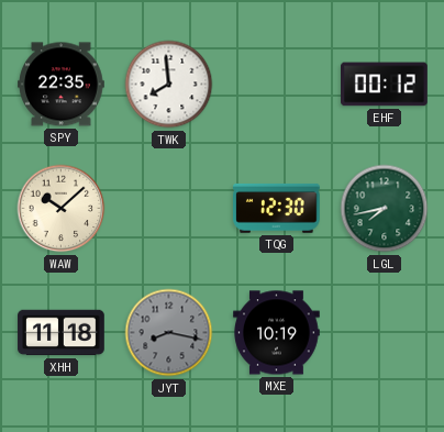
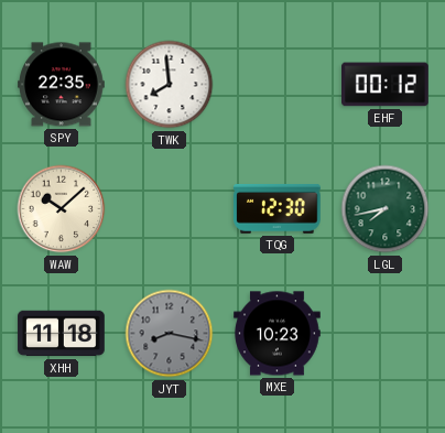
MXE: 10:19 -> 10:23 (278, 334)
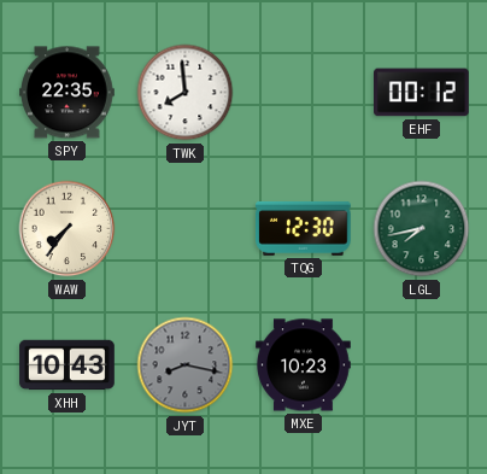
WAW: 10:08 -> 7:36 (68, 229)
XHH: 11:18 -> 10:43 (68, 365)
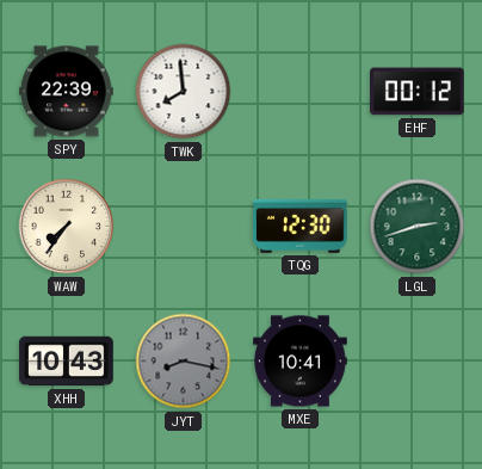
SPY: 22:35 -> 22:39 (67, 92)
LGL: 7:43 -> 2:42 (418, 227)
MXE: 10:23 -> 10:41 (301, 362)
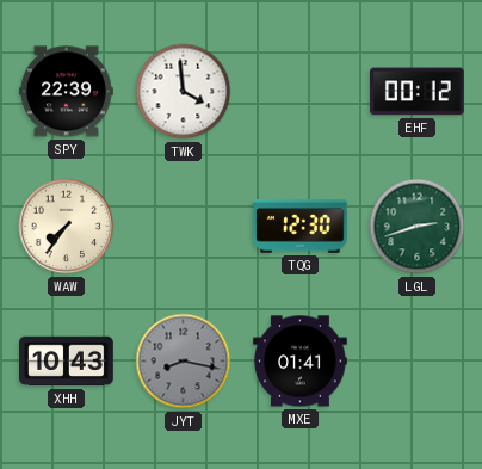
TWK: 7:59 -> 3:59 (184, 92)
MXE: 10:41 -> 01:41 (301, 362)
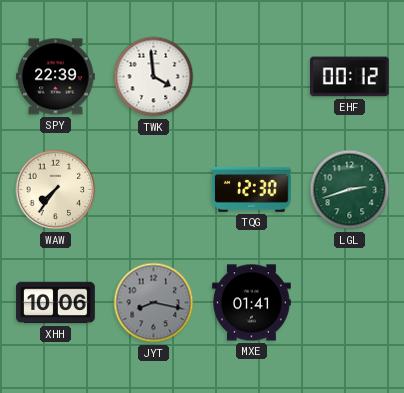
XHH: 10:43 -> 10:06 (56, 303)
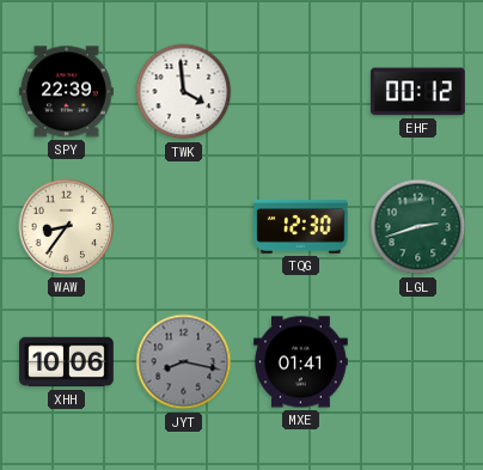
WAW: 7:36 -> 8:36 (67, 227)
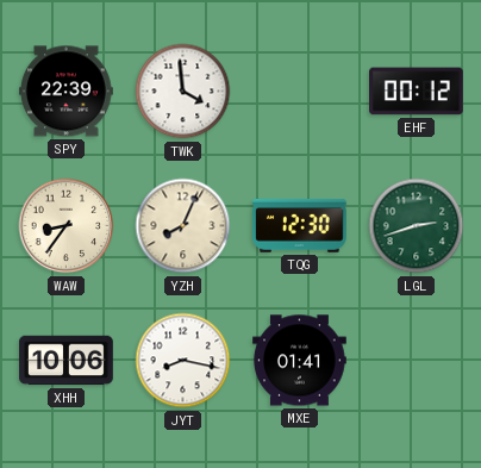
YZH: none -> 8:04 (183, 226)
JYT dial: grey -> white (183, 361)
